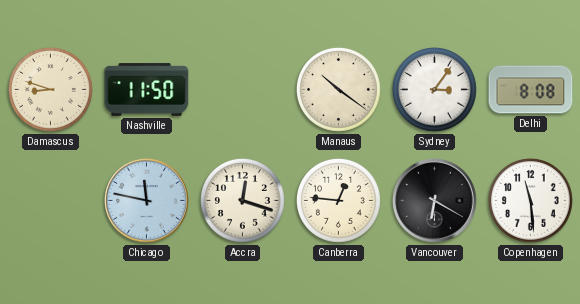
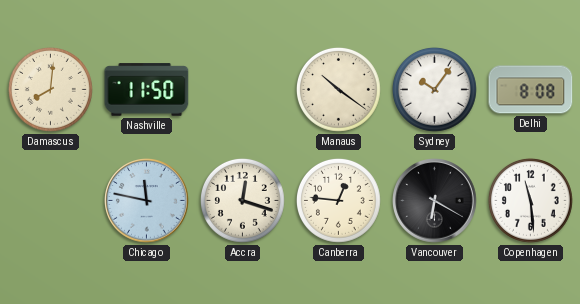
Damascus: 8:48 -> 8:01 (50, 89)
Sydney: 3:06 -> 10:06 (434, 89)
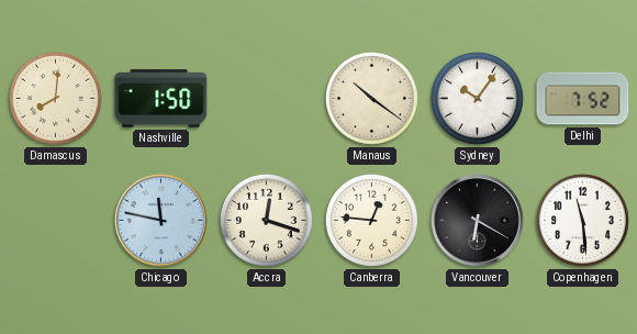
Nashville: 11:50 -> 1:50 (161, 99)
Delhi: 8:08 -> 7:52 (583, 99)
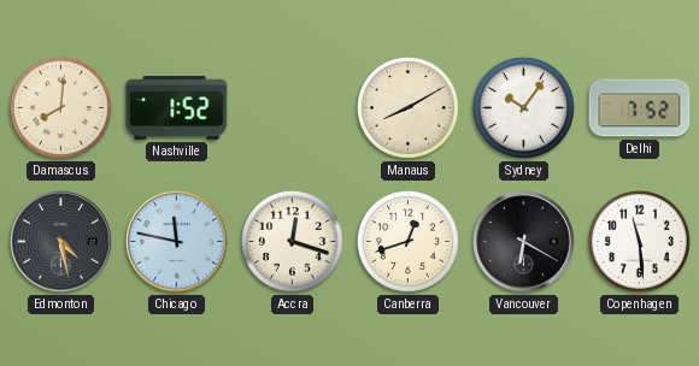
Nashville: 1:50 -> 1:52 (177, 108)
Manaus: 10:21 -> 8:10 (407, 107)
Edmonton: none -> 4:28 (61, 242)
Canberra: 12:46 -> 12:42 (407, 241)
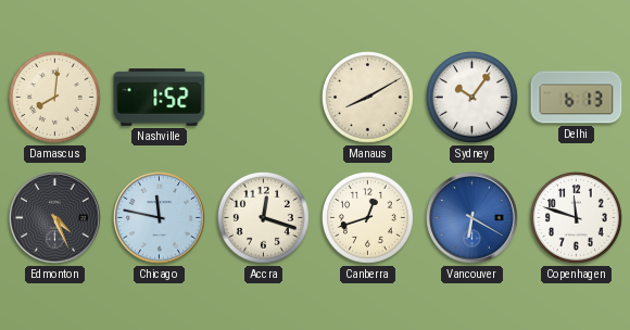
Delhi: 7:52 -> 6:13 (577, 98)
Edmonton: 4:28 -> 4:26 (55, 218)
Vancouver dial: black -> blue (472, 218)
Copenhagen: 11:29 -> 11:48 (576, 217)
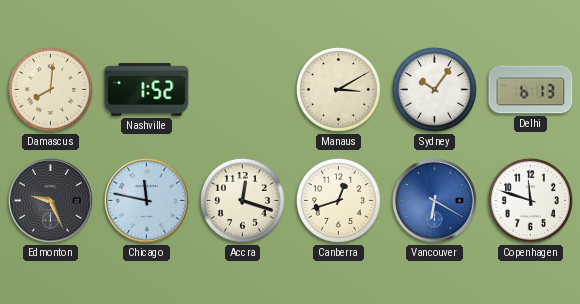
Manaus: 8:10 -> 3:10 (338, 89)
Edmonton: 4:26 -> 9:26 (51, 201)
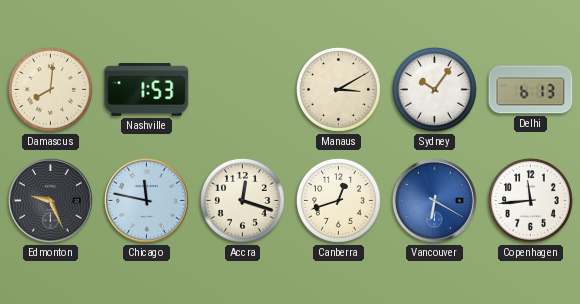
Nashville: 1:52 -> 1:53 (147, 90)
Copenhagen: 11:48 -> 11:44 (530, 200)
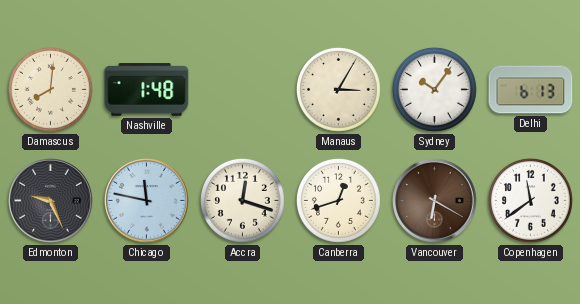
Nashville: 1:53 -> 1:48 (147, 90)
Manaus: 3:10 -> 3:05 (338, 89)
Vancouver dial: blue -> brown (435, 201)
Copenhagen: 11:44 -> 11:39 (530, 200)
